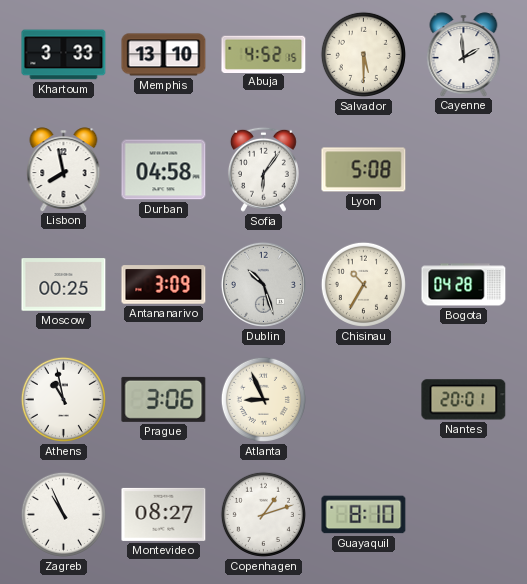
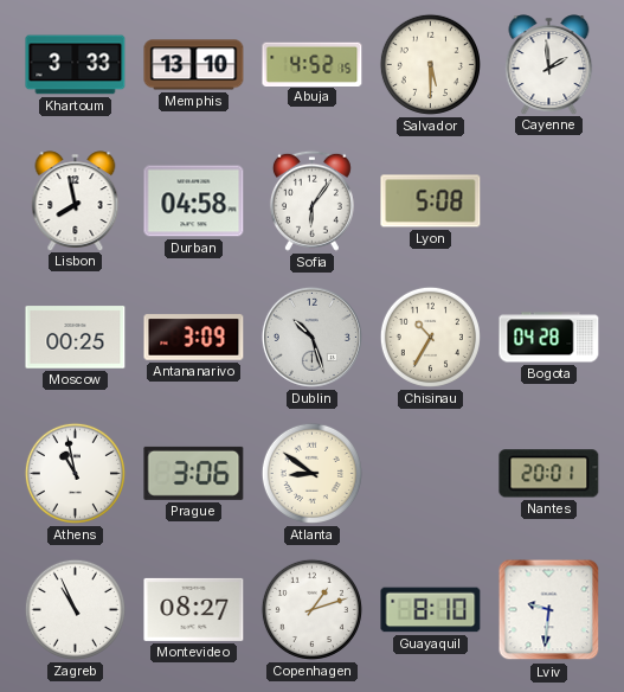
Atlanta: 8:56 -> 8:51 (311, 473)
Lviv: none -> 9:31 (549, 610)
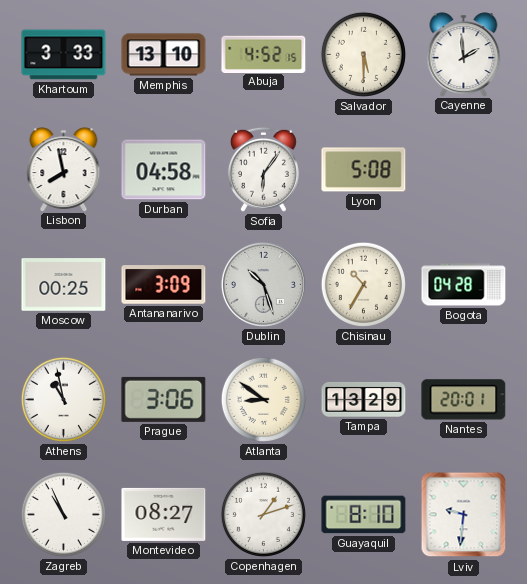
Tampa: none -> 13:29 (364, 399)
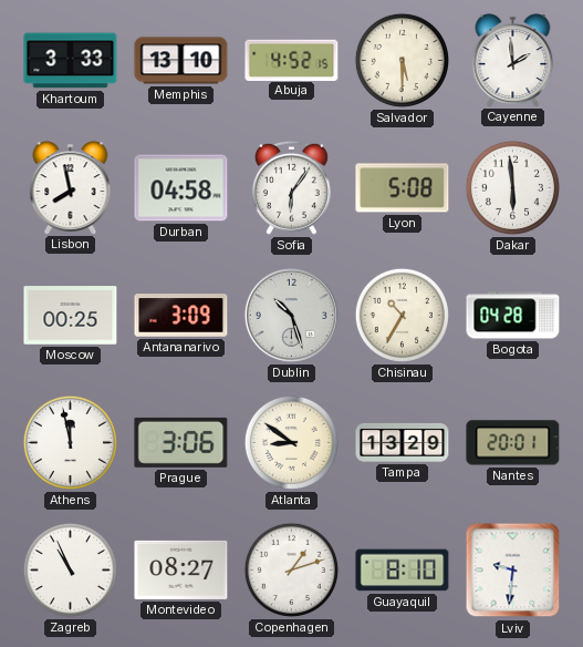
Dakar: none -> 5:59 (512, 187)
Athens: 10:58 -> 11:58 (70, 442)
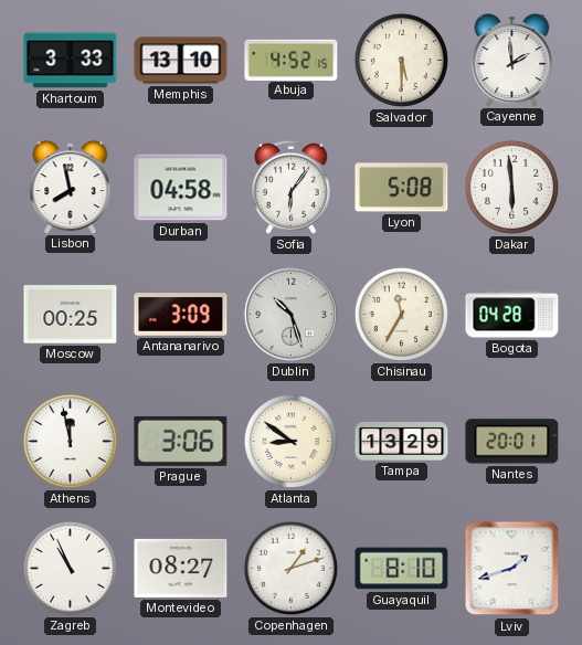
Chisinau: 10:35 -> 11:35 (401, 314)
Lviv: 9:31 -> 1:42 (512, 569)
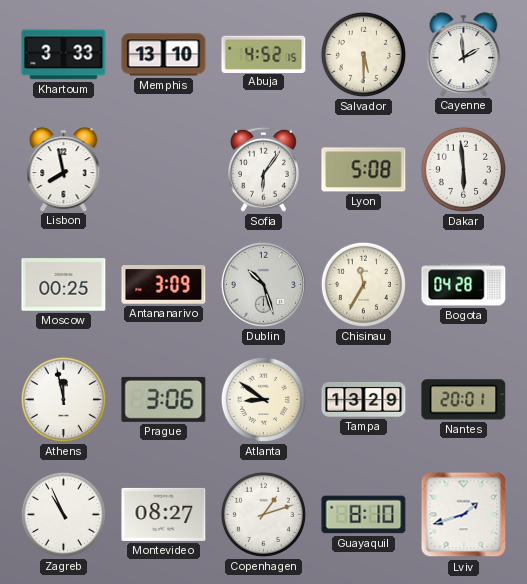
Durban: 04:58 -> none (181, 188)
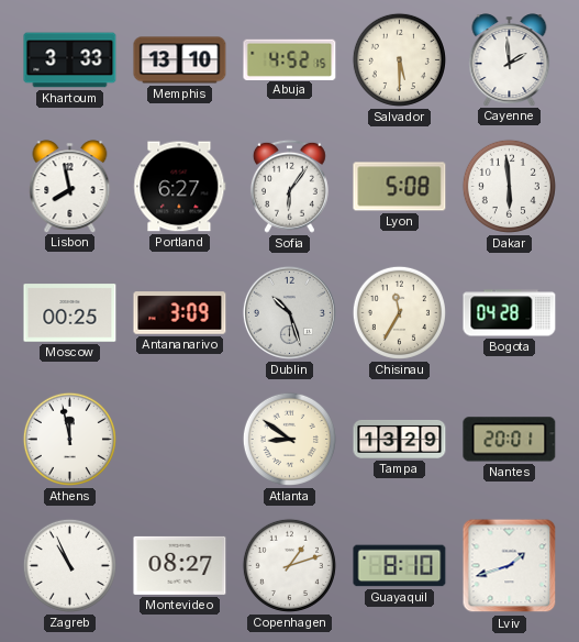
Portland: none -> 6:27 (180, 187)
Prague: 3:06 -> none (164, 399)
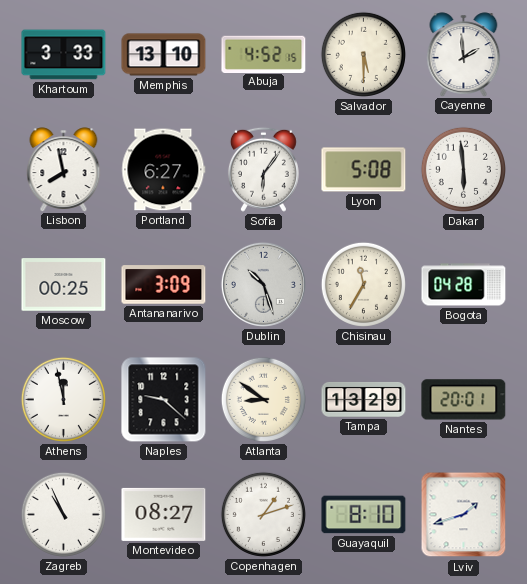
Naples: none -> 9:22 (164, 400)
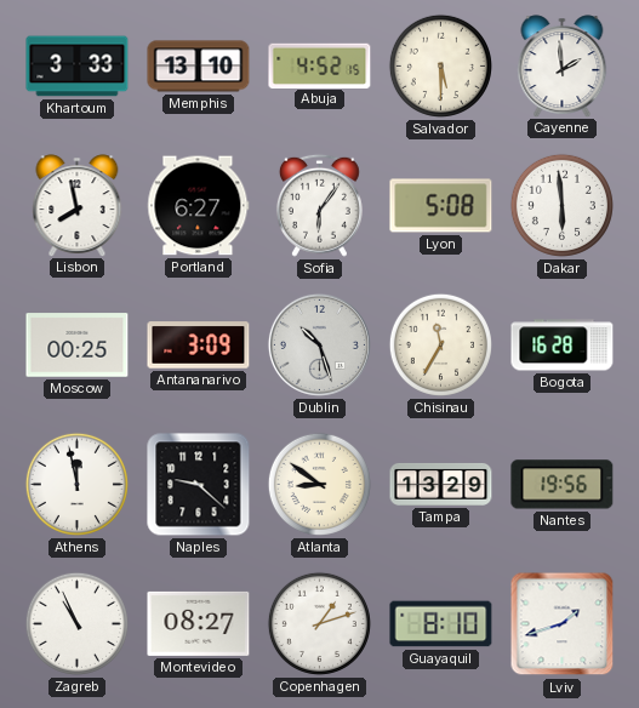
Bogota: 04:28 -> 16:28 (563, 346)
Nantes: 20:01 -> 19:56 (563, 485)
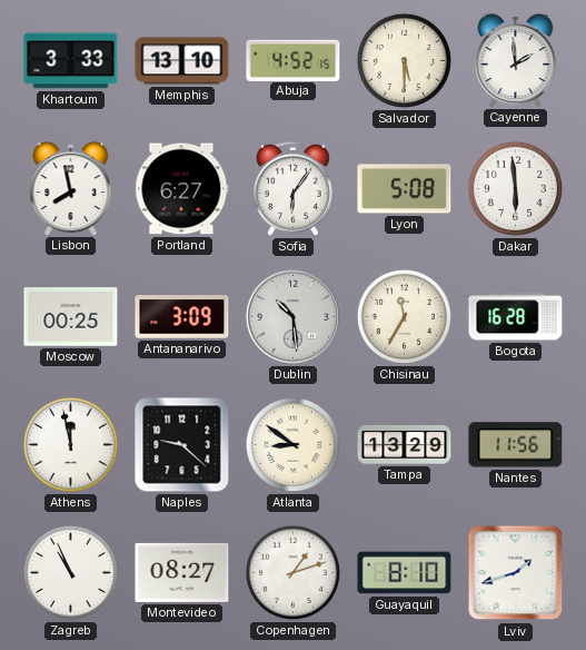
Dublin: 10:27 -> 10:29 (292, 316)
Nantes: 19:56 -> 11:56 (516, 445)
